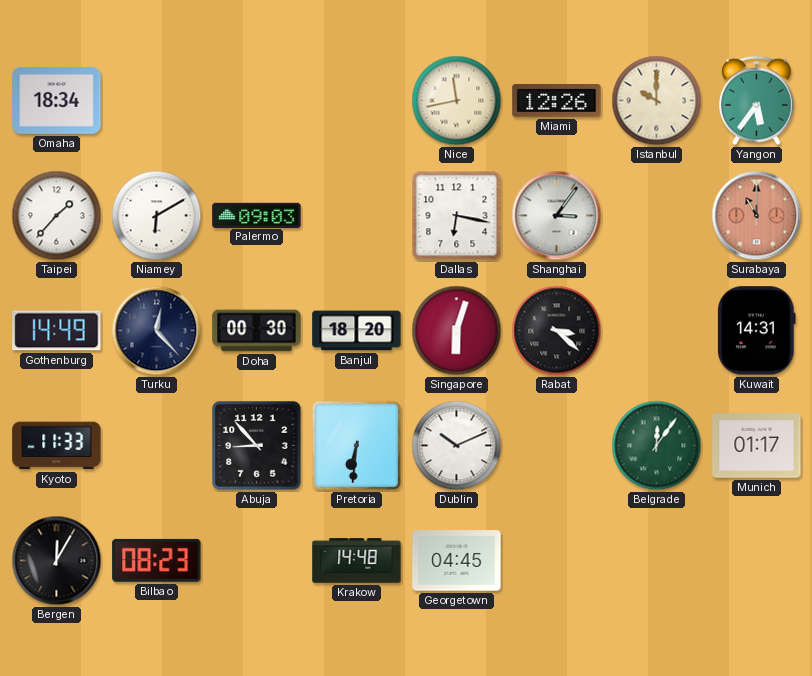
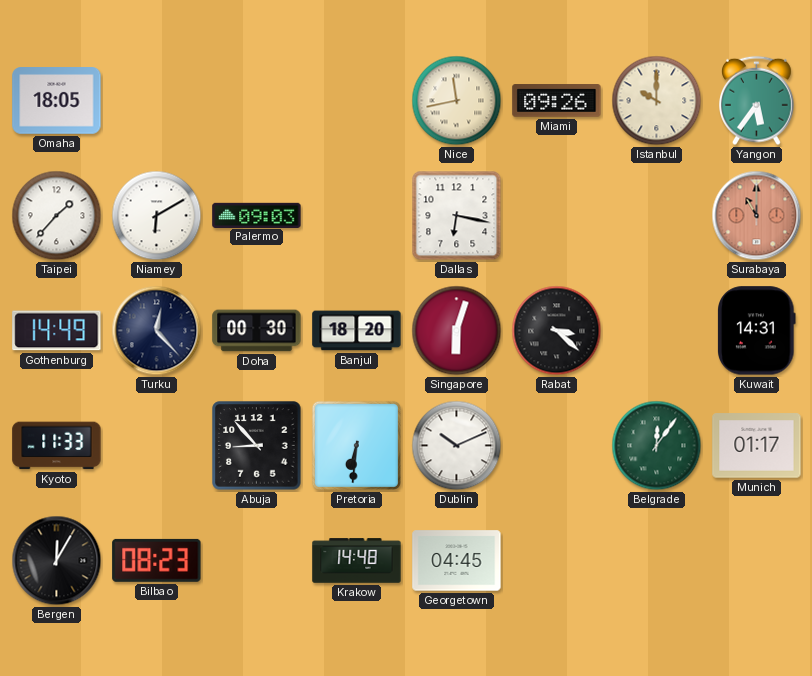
Omaha: 18:34 -> 18:05 (57, 101)
Miami: 12:26 -> 09:26 (557, 101)
Shanghai: 3:06 -> none (557, 216)
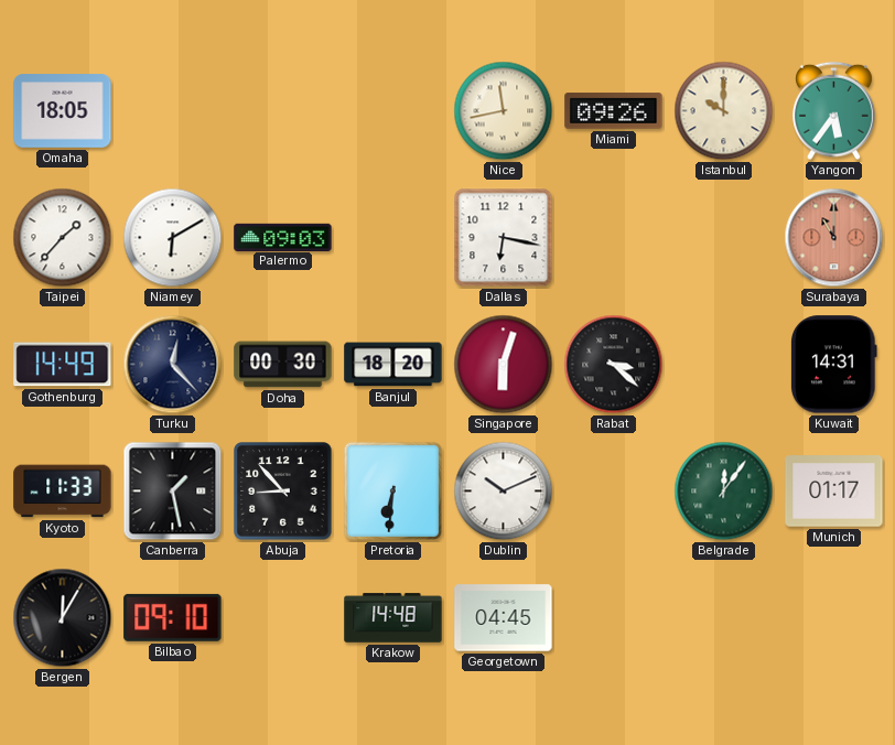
Canberra: none -> 1:28 (173, 492)
Bilbao: 08:23 -> 09:10 (173, 617)
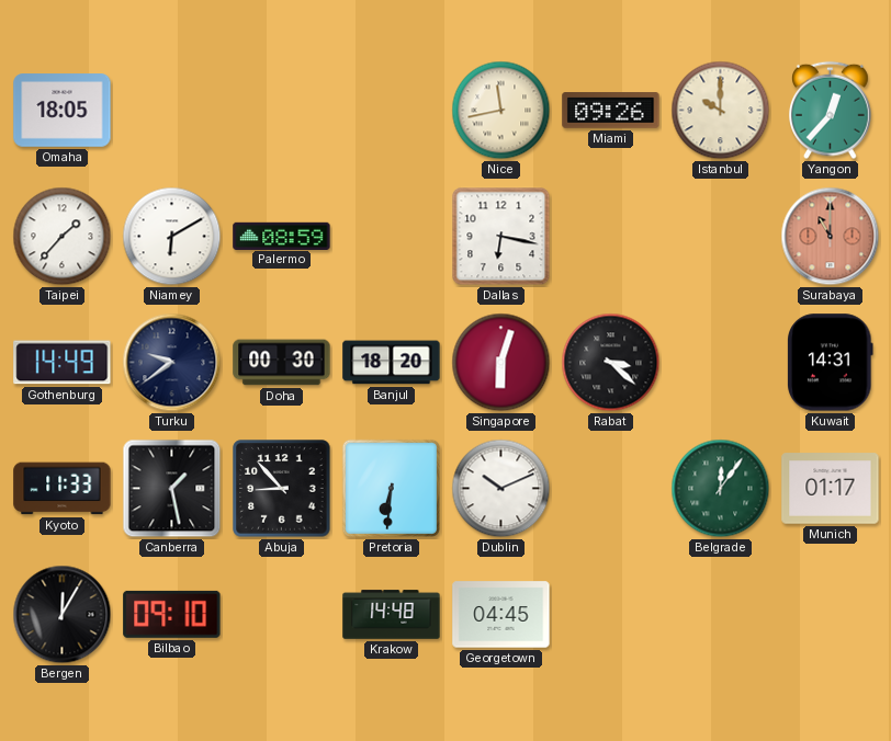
Yangon: 5:36 -> 12:37 (831, 111)
Palermo: 09:03 -> 08:59 (282, 236)
Turku: 12:23 -> 9:39 (172, 363)
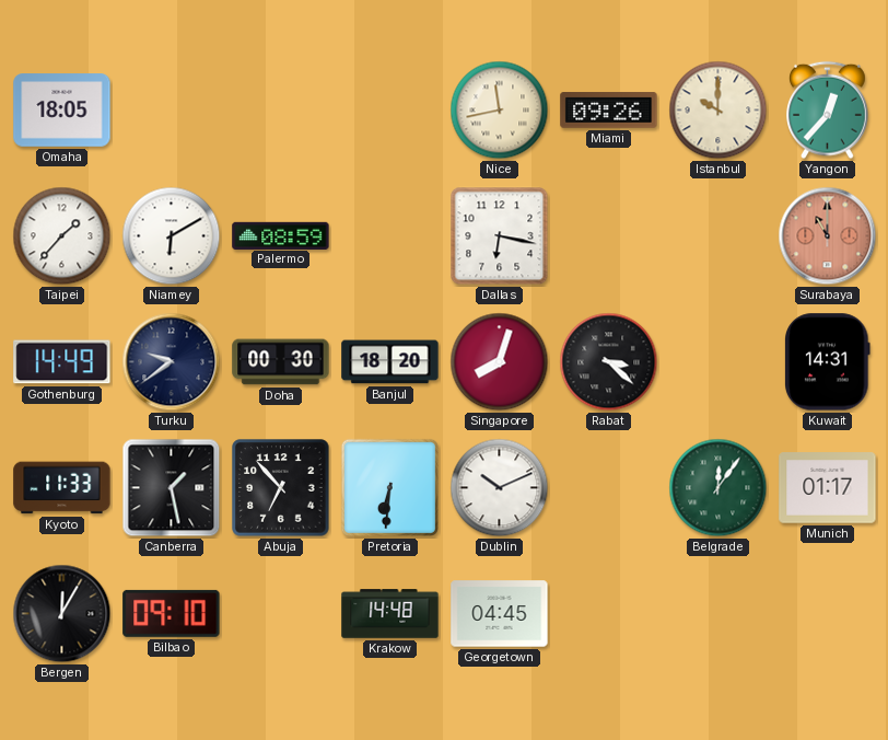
Singapore: 6:03 -> 8:03 (500, 362)
Abuja: 8:53 -> 6:53 (281, 488)
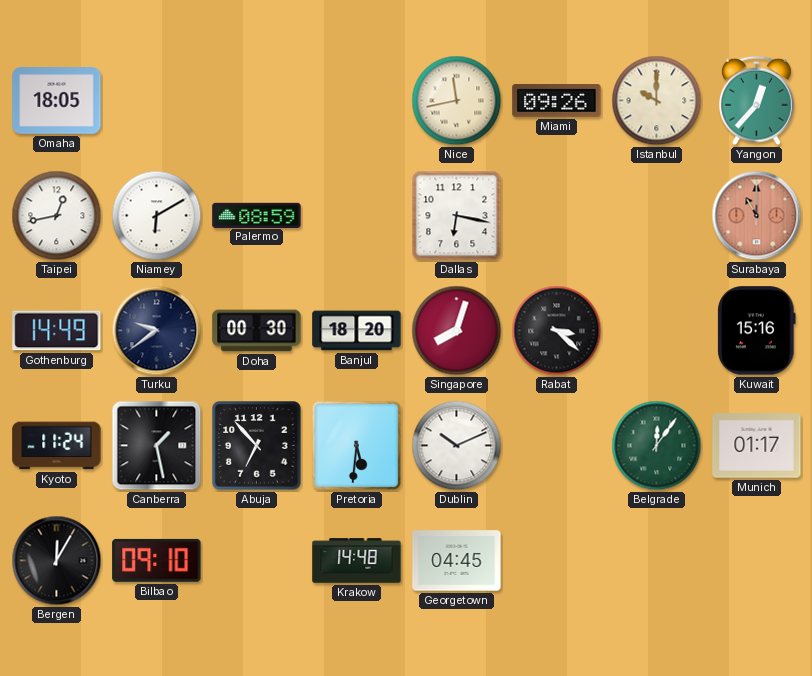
Taipei: 1:37 -> 12:43 (57, 216)
Kuwait: 14:31 -> 15:16 (757, 331)
Kyoto: 11:33 -> 11:24 (57, 446)
Pretoria: 6:31 -> 5:31 (356, 445)
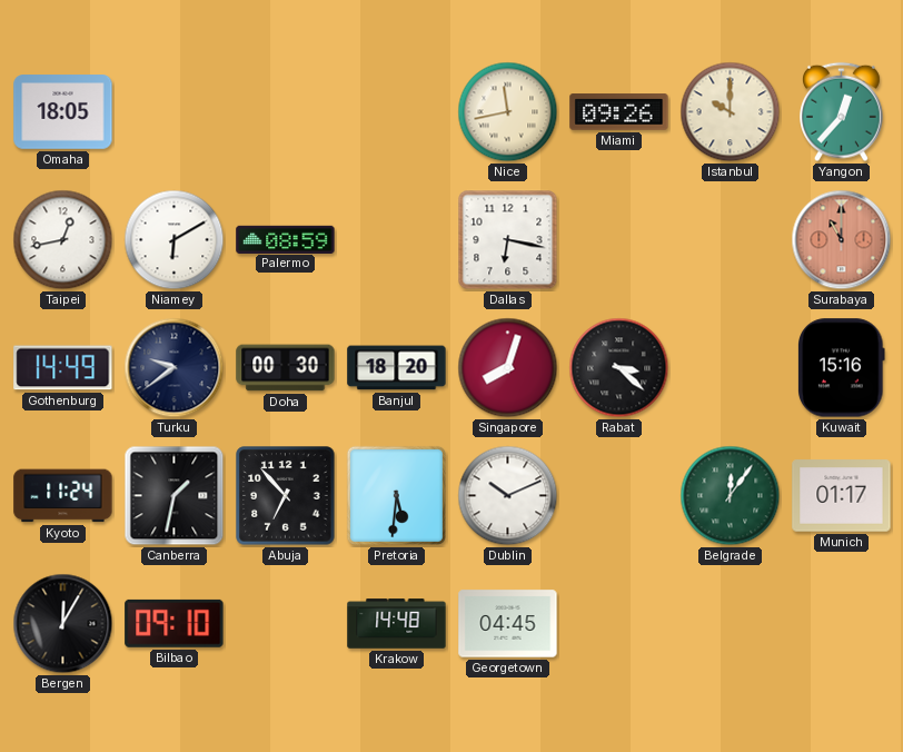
Canberra: 1:28 -> 1:32 (175, 496)
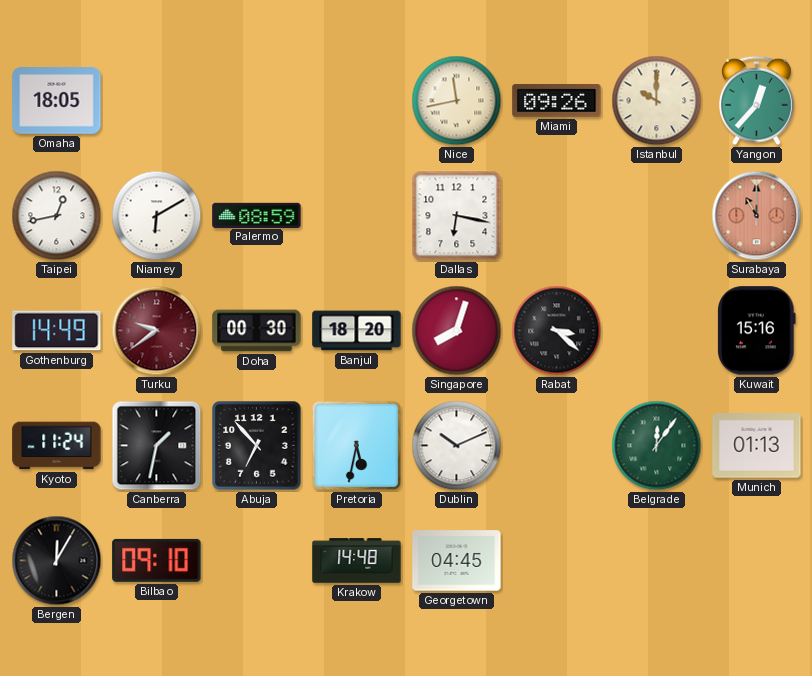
Turku dial: navy -> burgundy (157, 331)
Pretoria: 5:31 -> 5:32 (356, 445)
Munich: 01:17 -> 01:13 (757, 446)
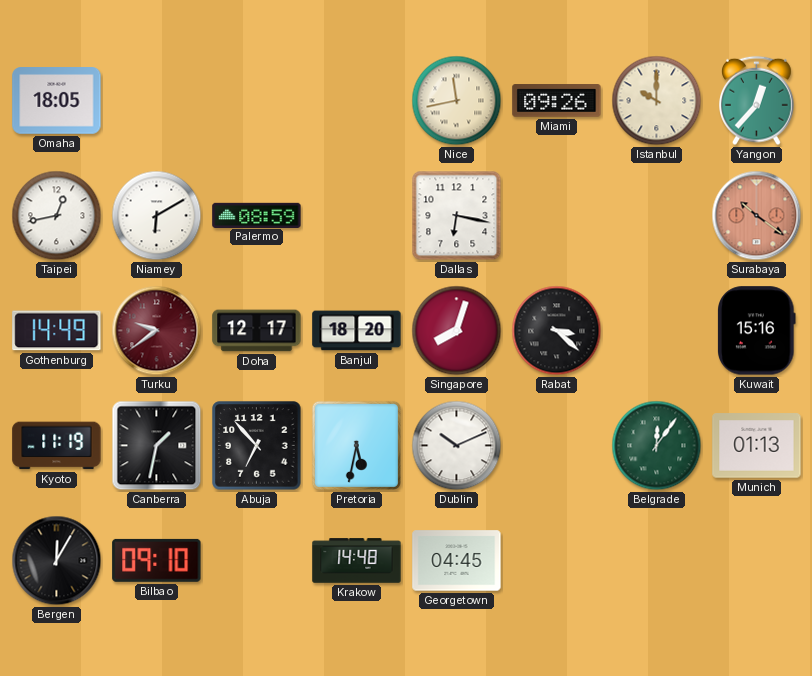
Surabaya: 11:00 -> 10:21 (757, 216)
Doha: 00:30 -> 12:17 (257, 331)
Kyoto: 11:24 -> 11:19 (57, 446)
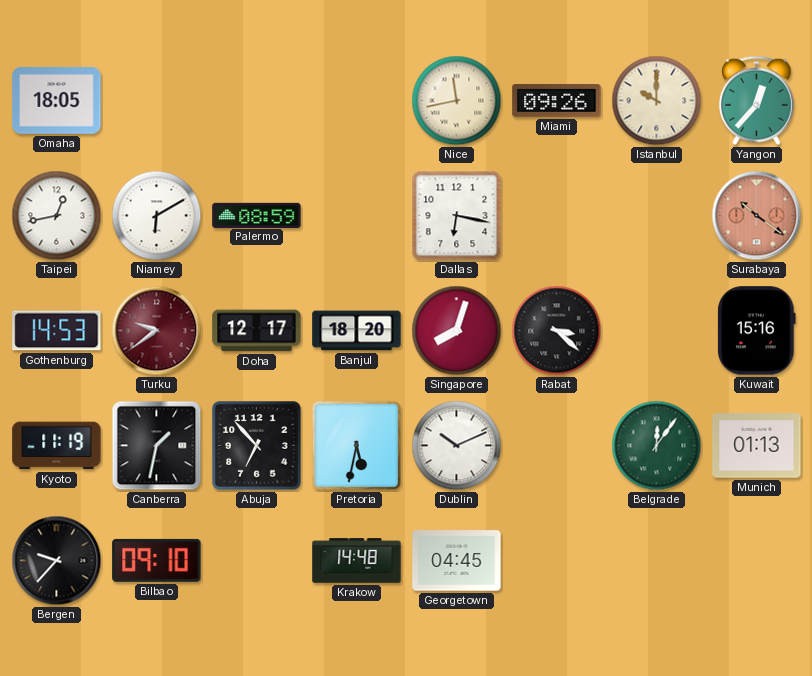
Gothenburg: 14:49 -> 14:53 (57, 331)
Bergen: 12:05 -> 9:37 (57, 561)
